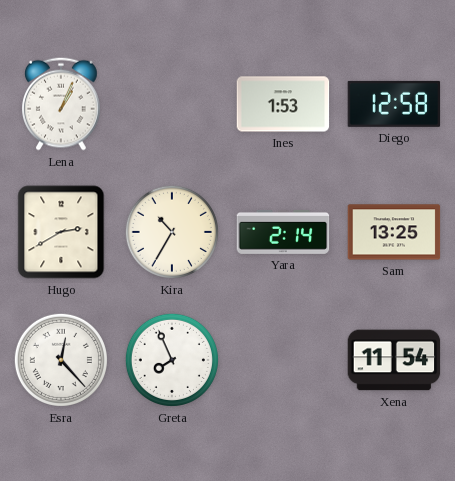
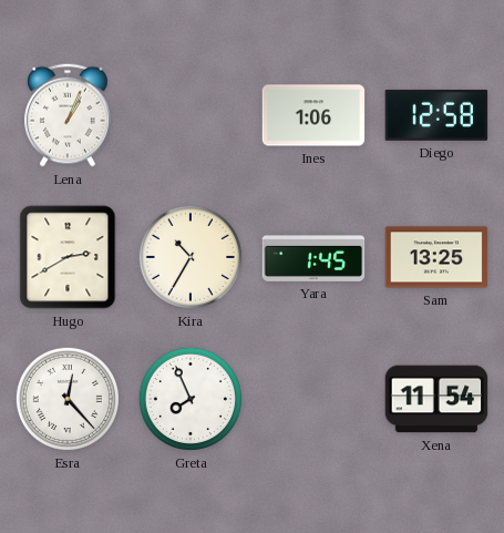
Ines: 1:53 -> 1:06 (313, 115)
Yara: 2:14 -> 1:45 (313, 257)
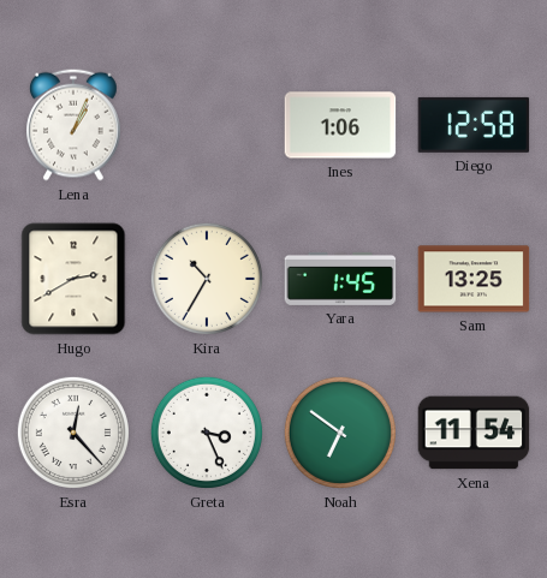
Greta: 7:56 -> 3:26 (207, 433)
Noah: none -> 6:51 (340, 433)
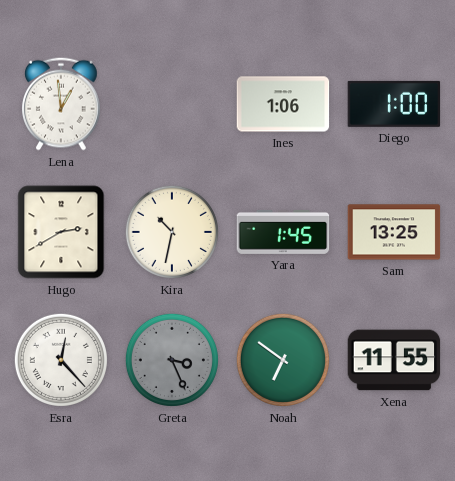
Lena: 1:04 -> 12:59 (62, 104)
Diego: 12:58 -> 1:00 (394, 104)
Kira: 10:35 -> 10:32 (172, 232)
Greta dial: white -> grey (172, 360)
Xena: 11:54 -> 11:55 (394, 360)
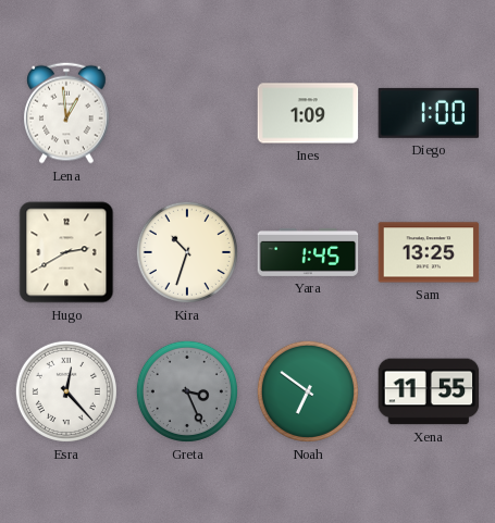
Ines: 1:06 -> 1:09 (308, 113)
Kira: 10:32 -> 10:33 (187, 252)
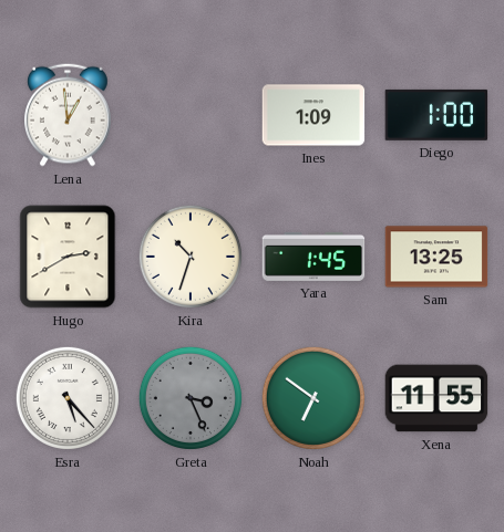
Esra: 12:23 -> 5:23 (68, 398)
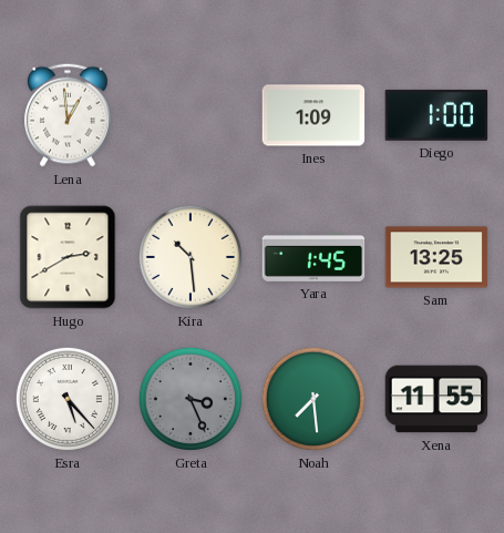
Kira: 10:33 -> 10:29 (191, 257)
Noah: 6:51 -> 7:29 (313, 399)
